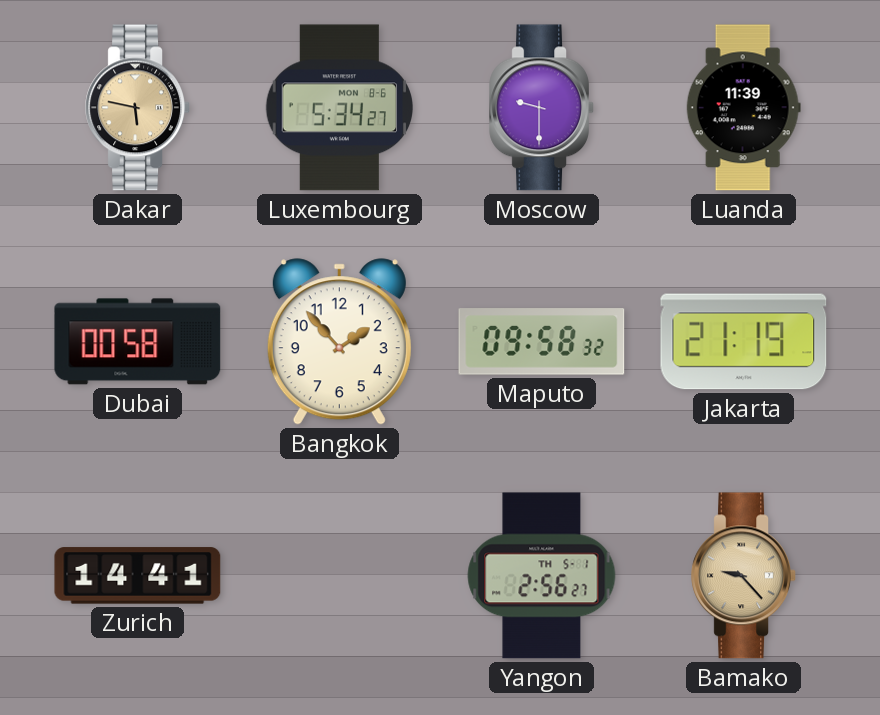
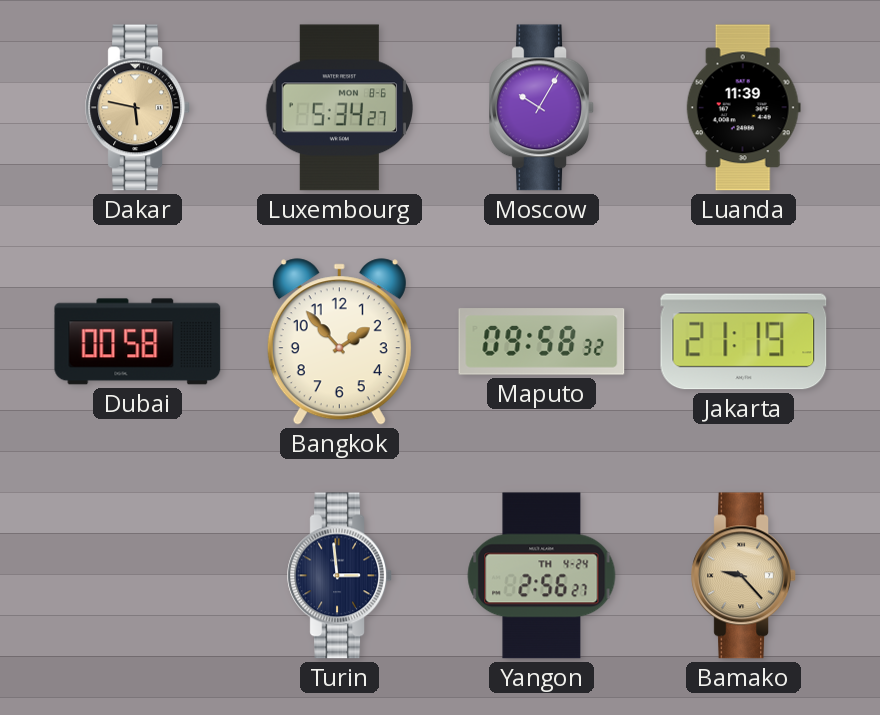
Moscow: 9:30 -> 10:05 (541, 108)
Zurich: 14:41 -> none (138, 576)
Turin: none -> 2:59 (339, 576)
Yangon date: TH 5-1 -> TH 4-24 (542, 576)
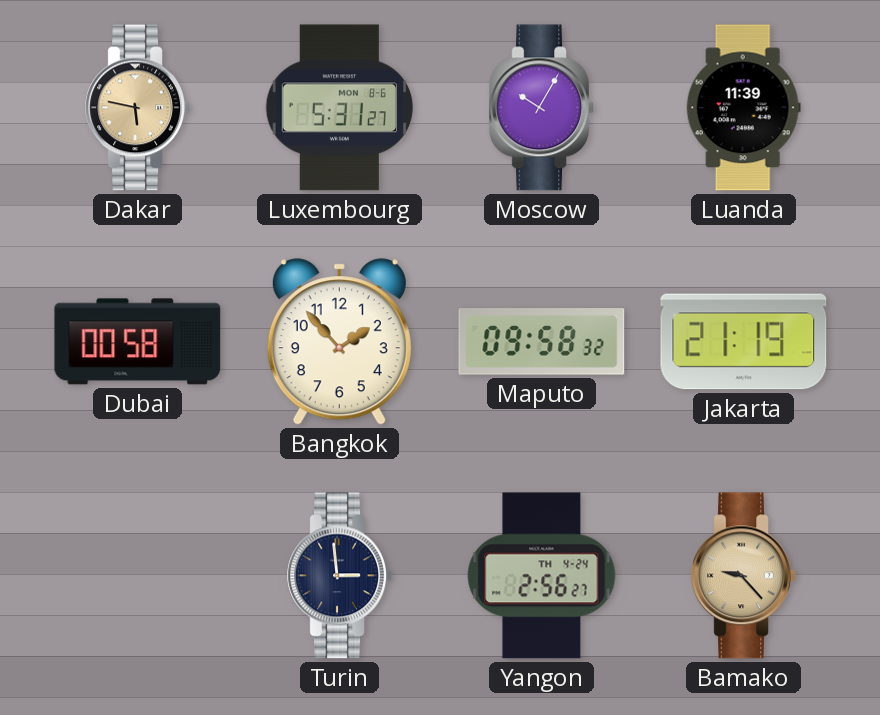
Luxembourg: 5:34 -> 5:31 (340, 108)
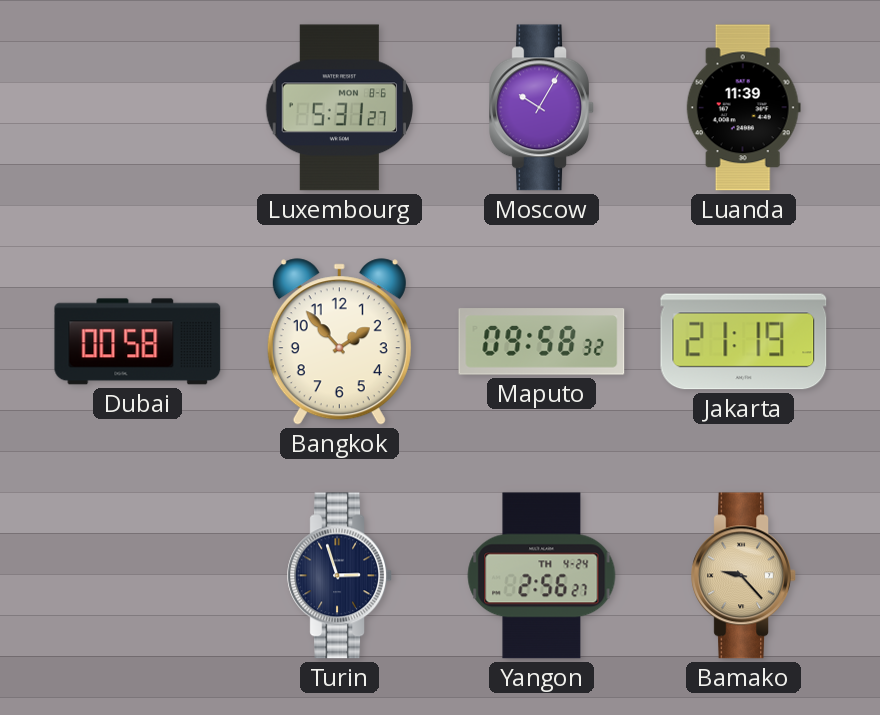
Dakar: 5:47 -> none (137, 108)
Turin: 2:59 -> 2:57 (339, 576)
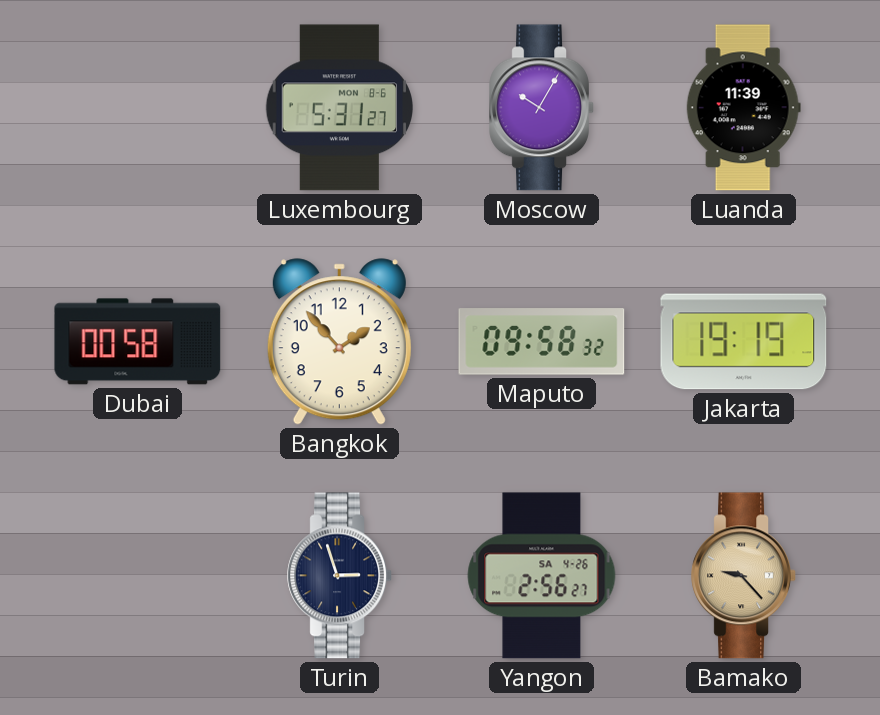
Jakarta: 21:19 -> 19:19 (744, 342)
Yangon date: TH 4-24 -> SA 4-26 (542, 576)
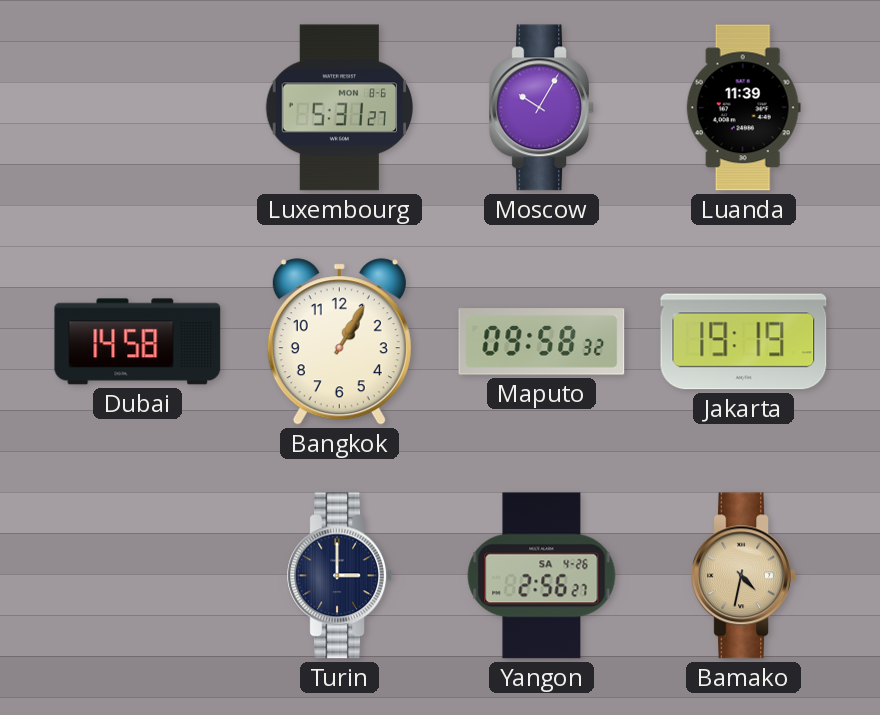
Dubai: 00:58 -> 14:58 (138, 342)
Bangkok: 1:53 -> 1:05 (339, 342)
Turin: 2:57 -> 3:00 (339, 576)
Bamako: 9:23 -> 4:32 (743, 576)
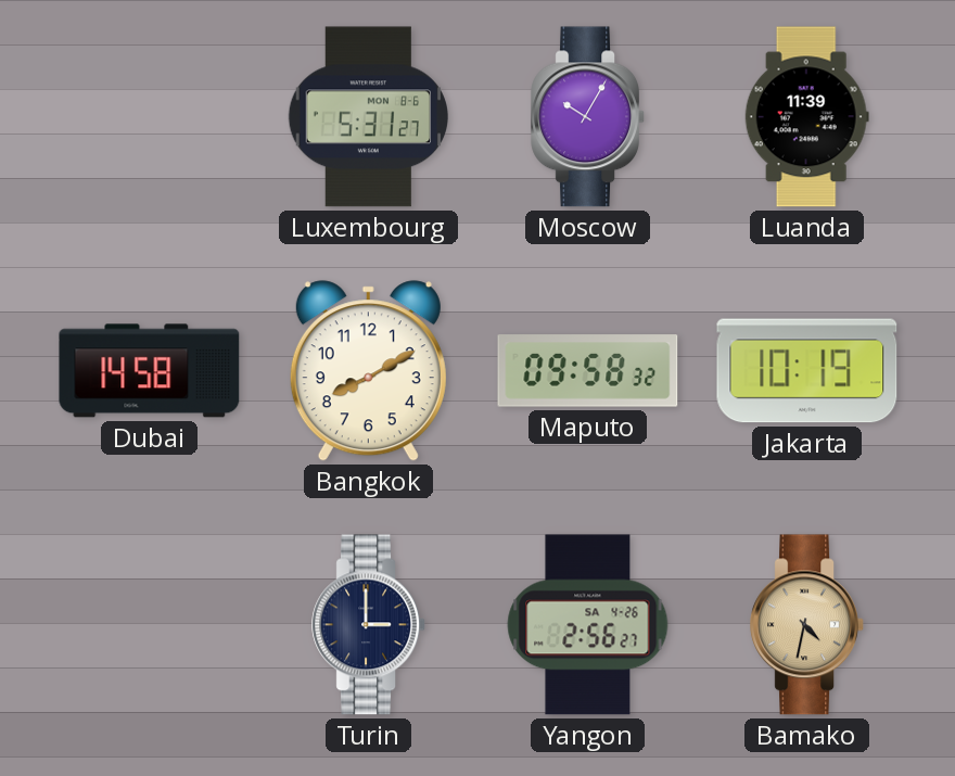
Bangkok: 1:05 -> 8:10 (368, 371)
Jakarta: 19:19 -> 10:19 (807, 371)
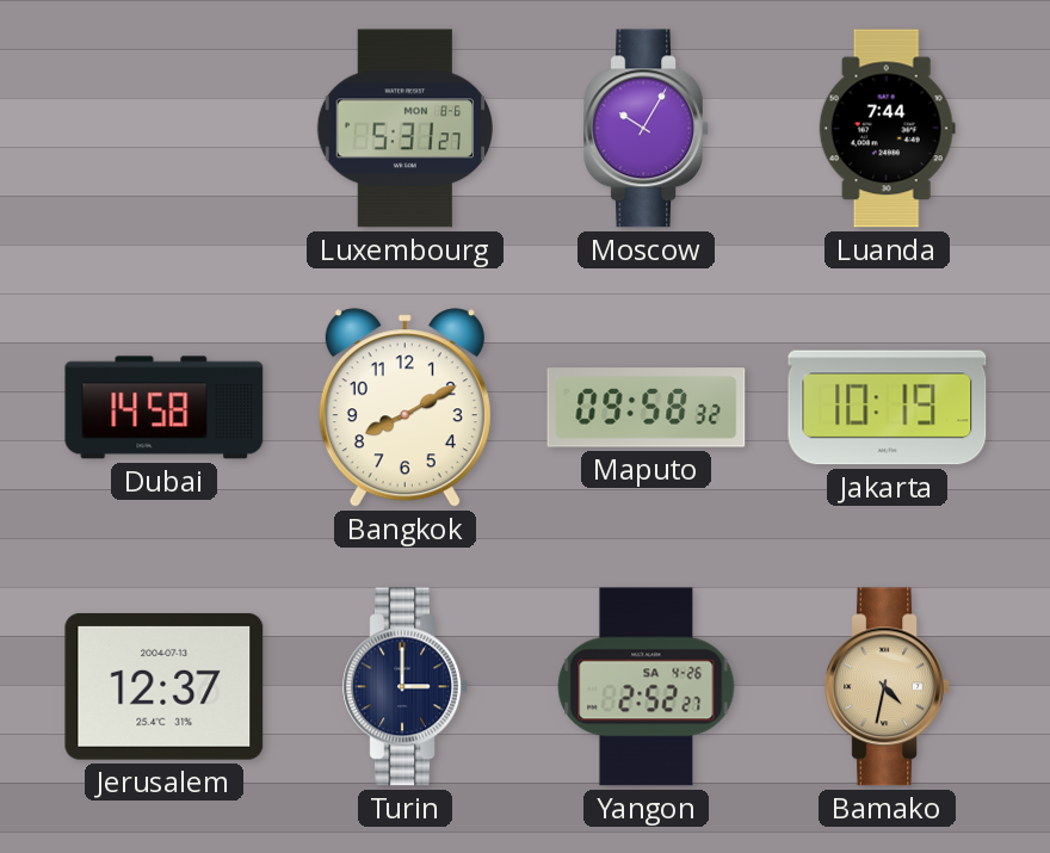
Luanda: 11:39 -> 7:44 (887, 129)
Jerusalem: none -> 12:37 (165, 686)
Yangon: 2:56 -> 2:52 (647, 687)
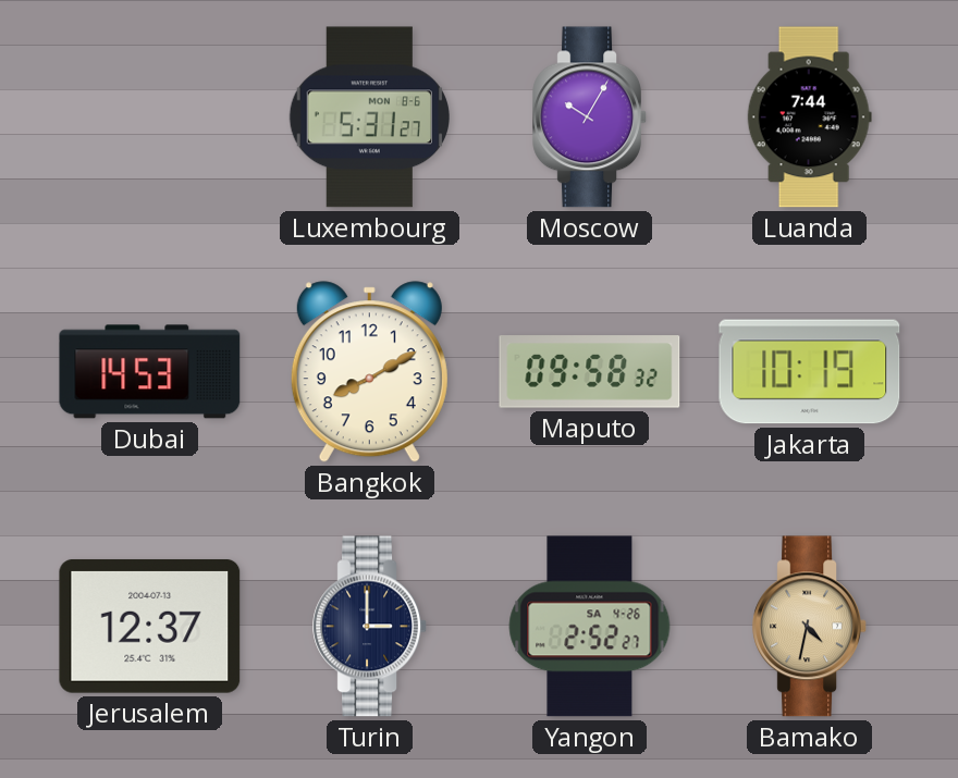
Dubai: 14:58 -> 14:53 (150, 372)
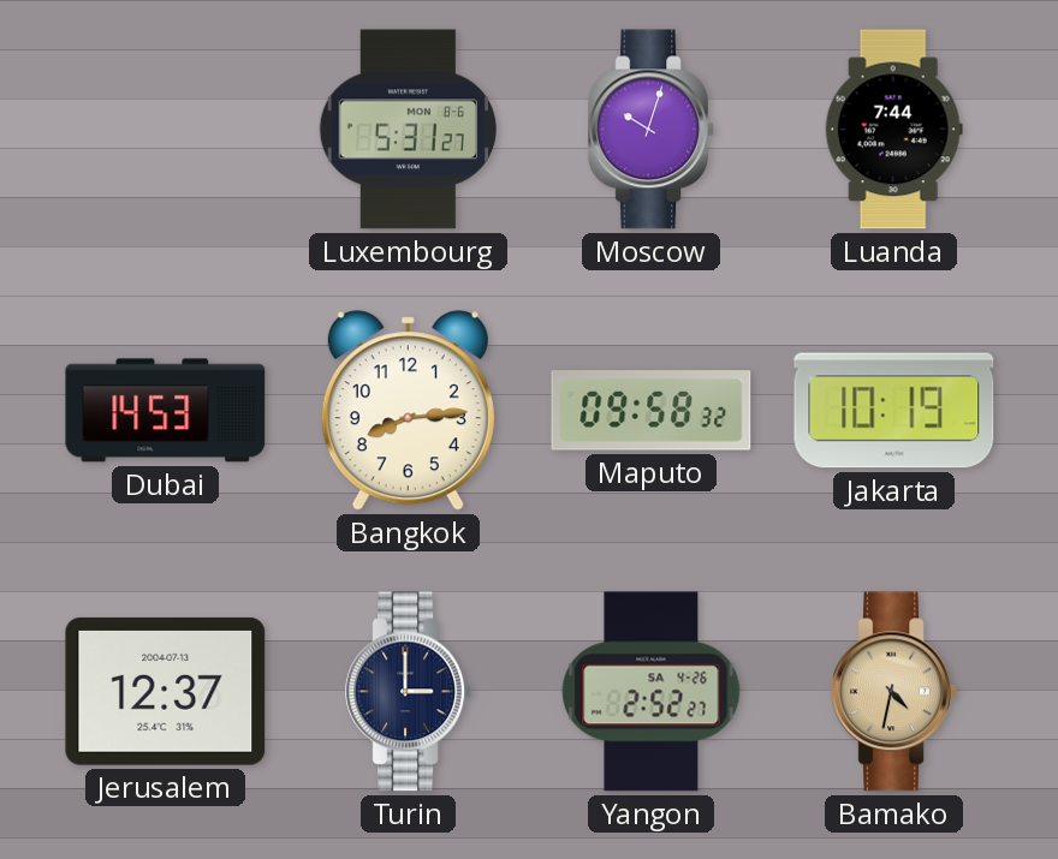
Moscow: 10:05 -> 10:03 (650, 130)
Bangkok: 8:10 -> 8:14 (408, 411)
